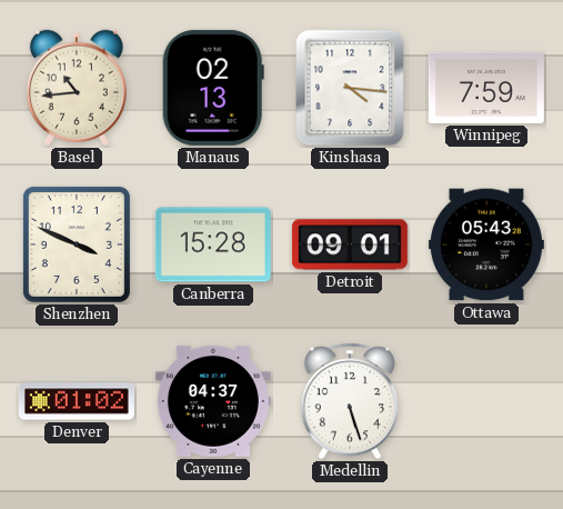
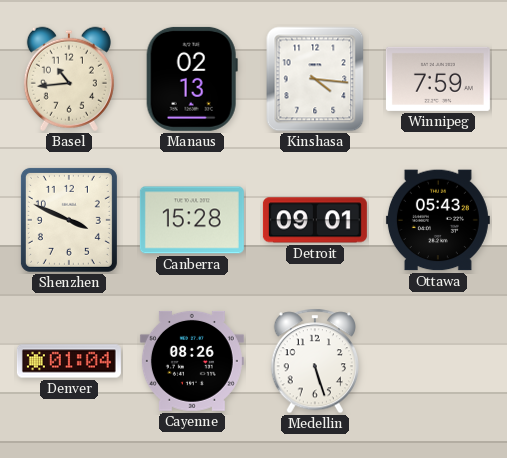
Denver: 01:02 -> 01:04 (69, 361)
Cayenne: 04:37 -> 08:26 (192, 361)
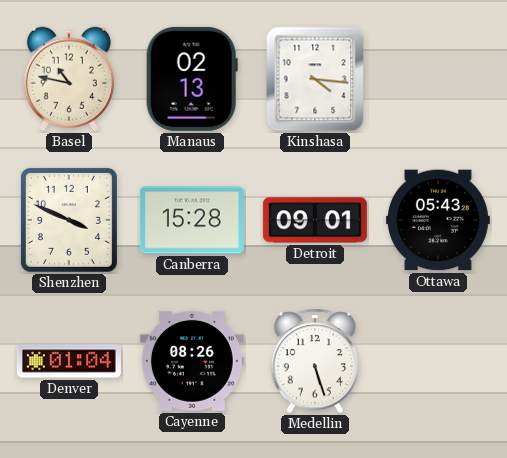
Basel: 10:44 -> 10:47 (69, 79)
Winnipeg: 7:59 -> none (438, 79)
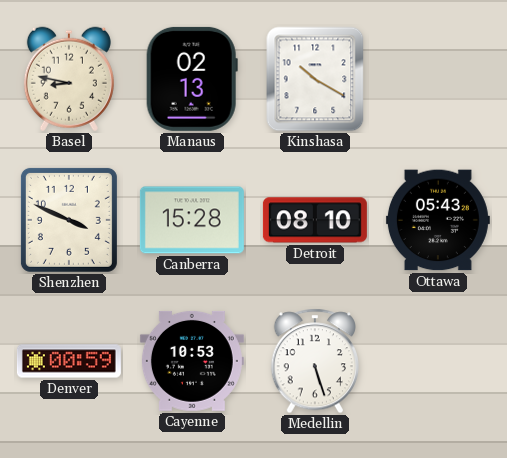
Basel: 10:47 -> 8:47 (69, 79)
Kinshasa: 4:16 -> 10:20 (315, 79)
Detroit: 09:01 -> 08:10 (315, 220)
Denver: 01:04 -> 00:59 (69, 361)
Cayenne: 08:26 -> 10:53 (192, 361)
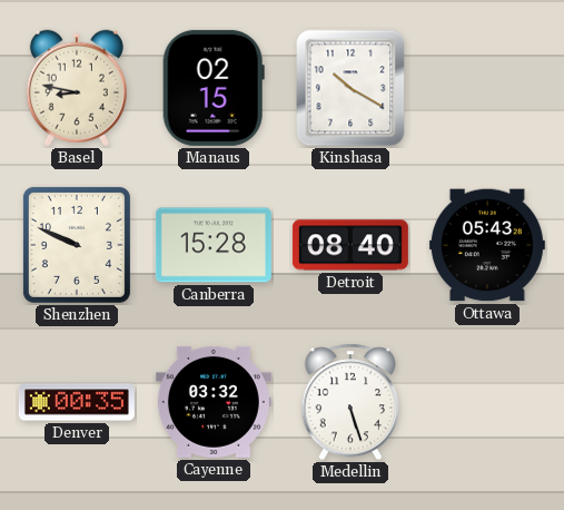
Manaus: 02:13 -> 02:15 (214, 88)
Shenzhen: 3:49 -> 9:49 (77, 245)
Detroit: 08:10 -> 08:40 (350, 245)
Denver: 00:59 -> 00:35 (77, 402)
Cayenne: 10:53 -> 03:32 (214, 402)
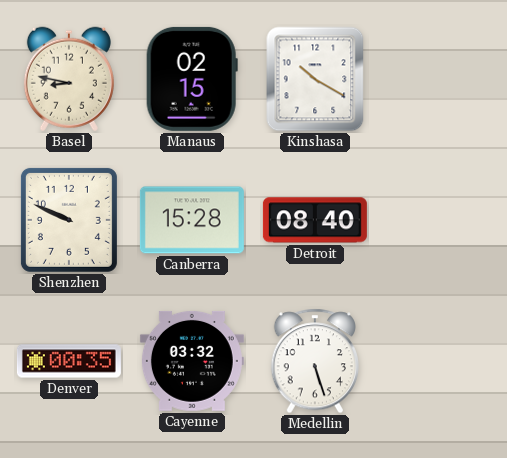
Ottawa: 05:43 -> none (487, 245)
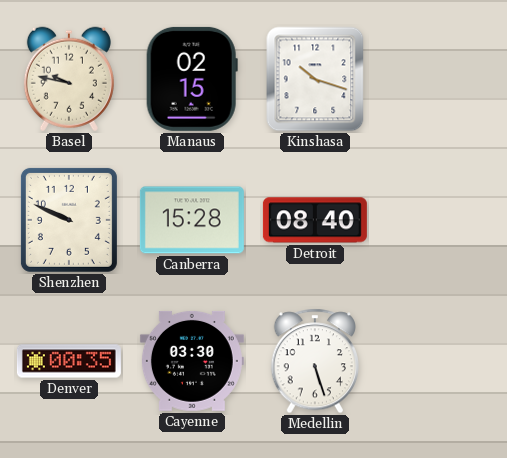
Basel: 8:47 -> 9:47 (69, 79)
Kinshasa: 10:20 -> 10:18 (315, 79)
Cayenne: 03:32 -> 03:30 (192, 361)
